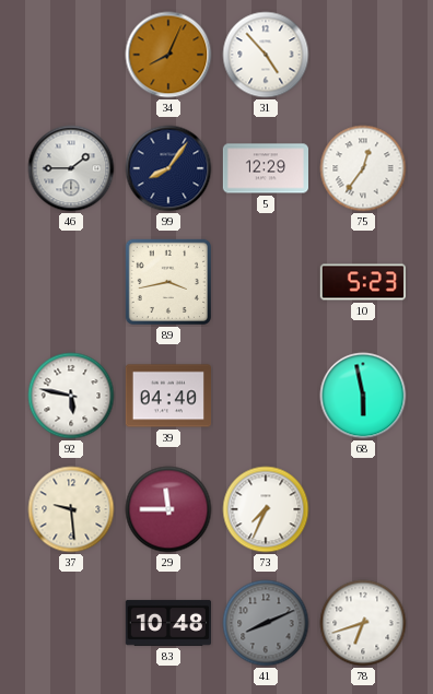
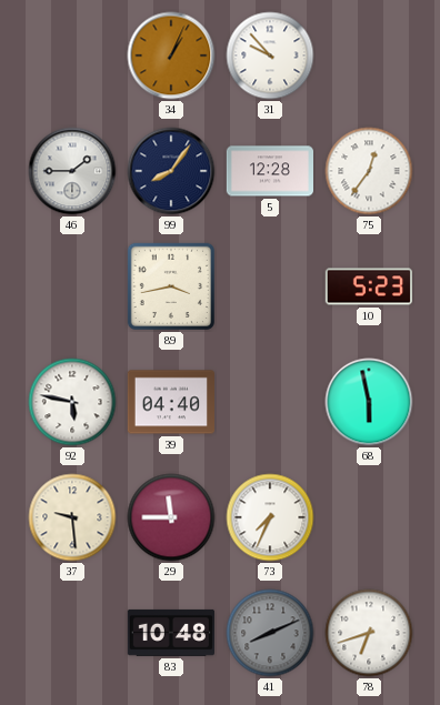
34: 8:04 -> 1:04 (171, 56)
31: 4:53 -> 9:53 (270, 56)
5: 12:29 -> 12:28 (269, 171)
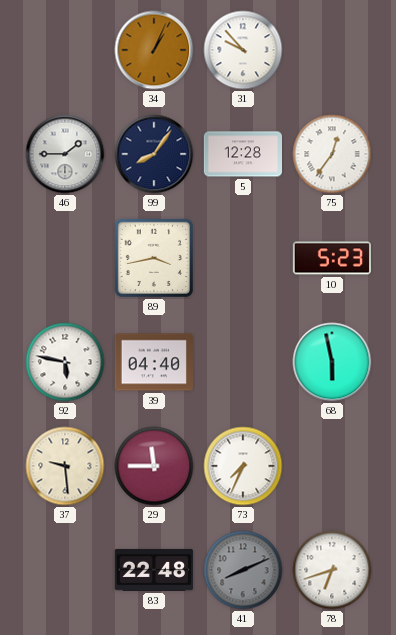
83: 10:48 -> 22:48 (154, 570)
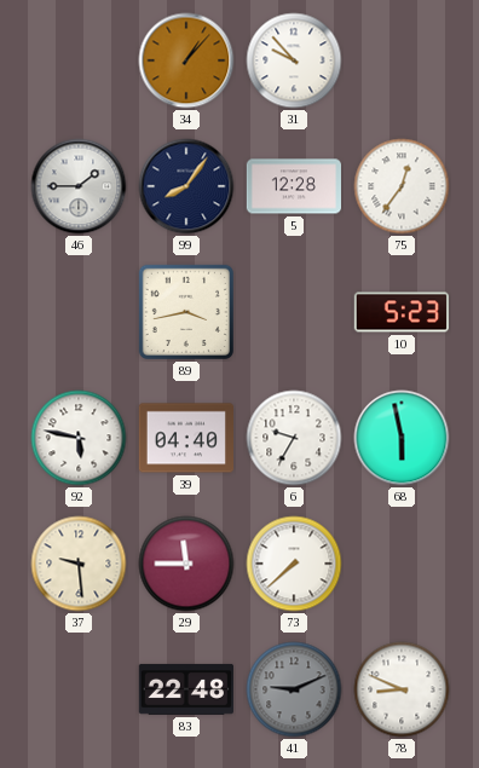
34: 1:04 -> 1:07 (186, 60)
6: none -> 9:35 (294, 438)
73: 7:34 -> 7:38 (294, 564)
41: 8:11 -> 9:11 (294, 689)
78: 6:42 -> 8:49 (402, 689)
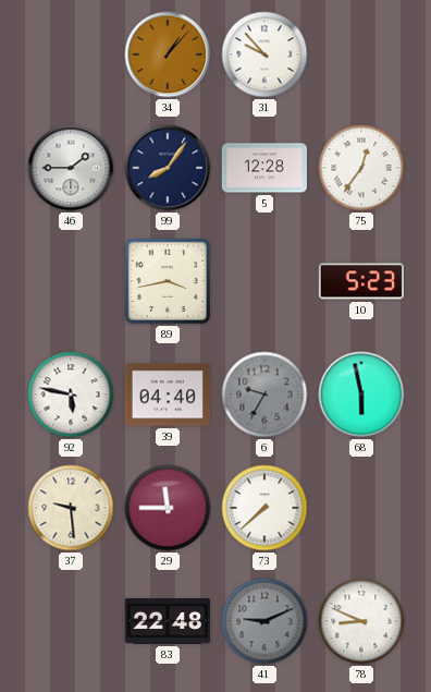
6 dial: white -> grey (264, 394)
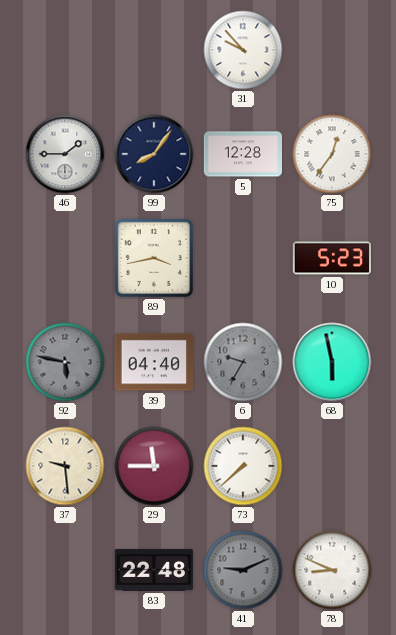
34: 1:07 -> none (168, 54)
92 dial: white -> grey (65, 362)
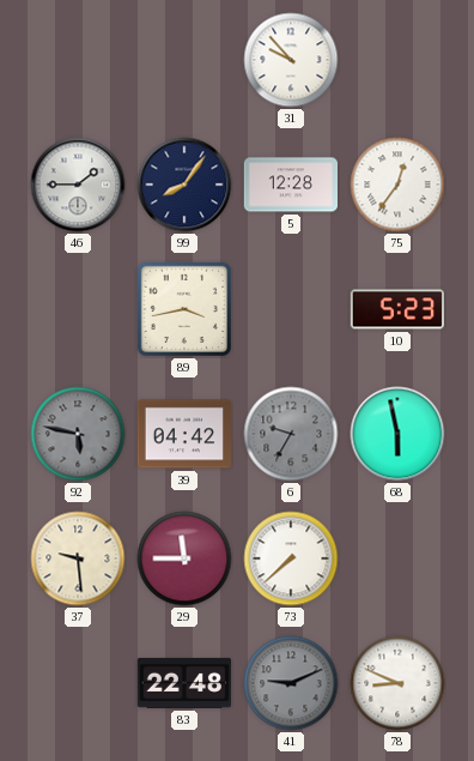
39: 04:40 -> 04:42 (183, 434)
